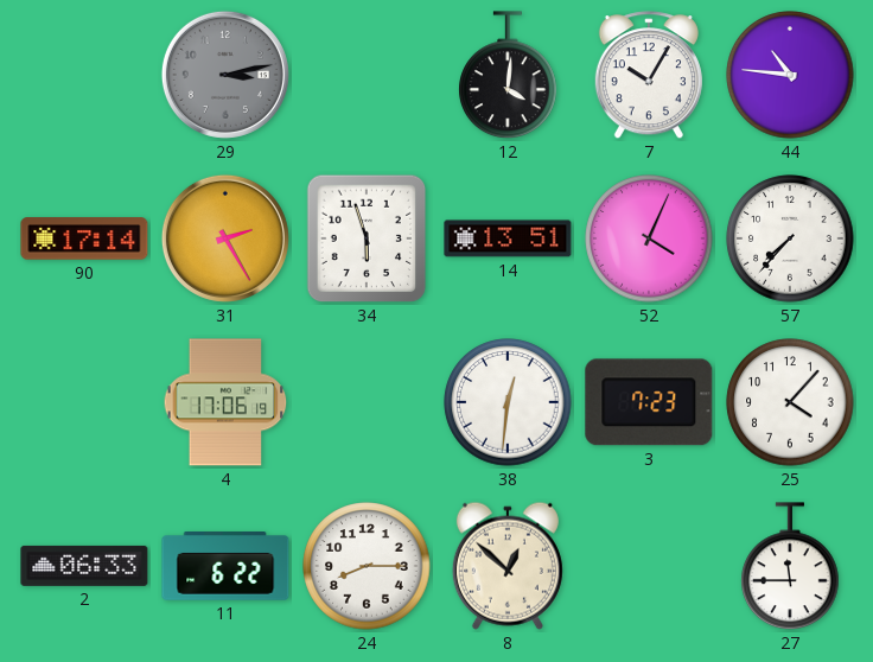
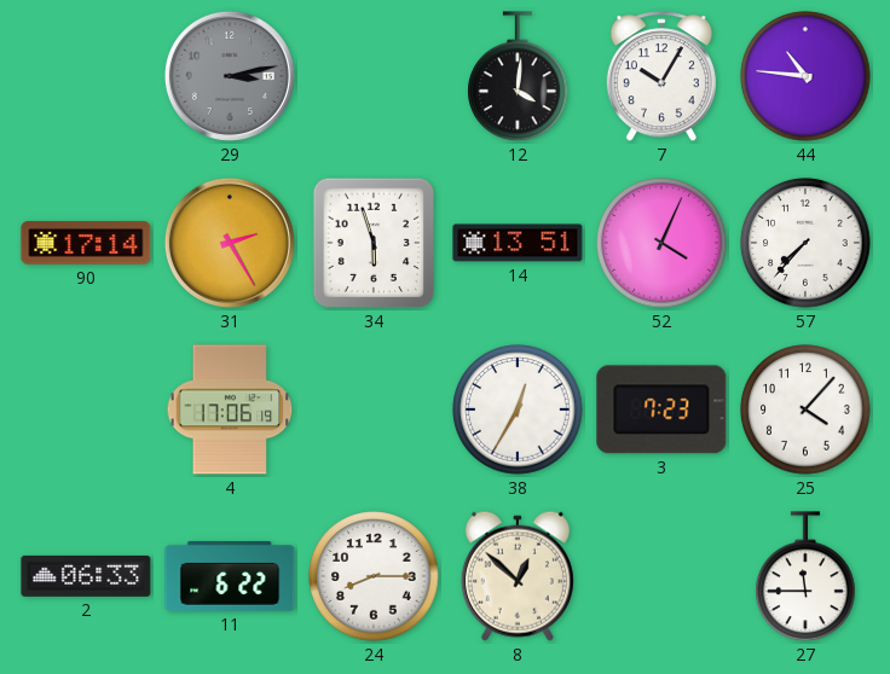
38: 12:31 -> 12:35 (518, 409)
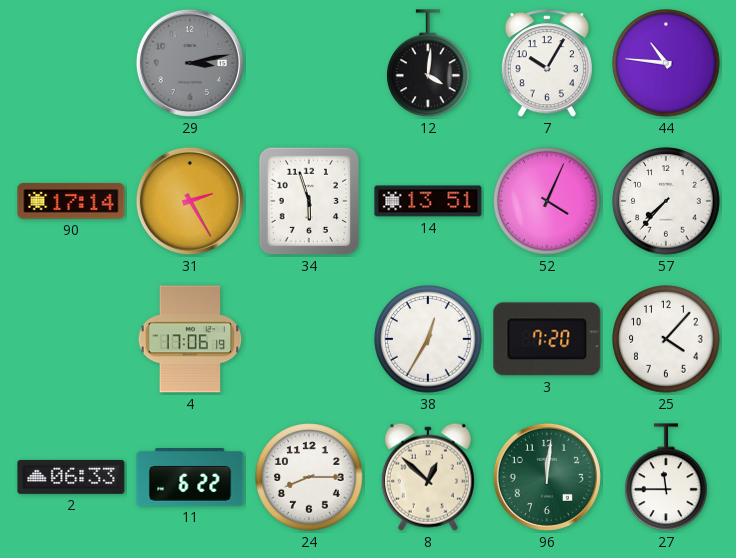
3: 7:23 -> 7:20 (547, 339)
96: none -> 12:01 (547, 477)
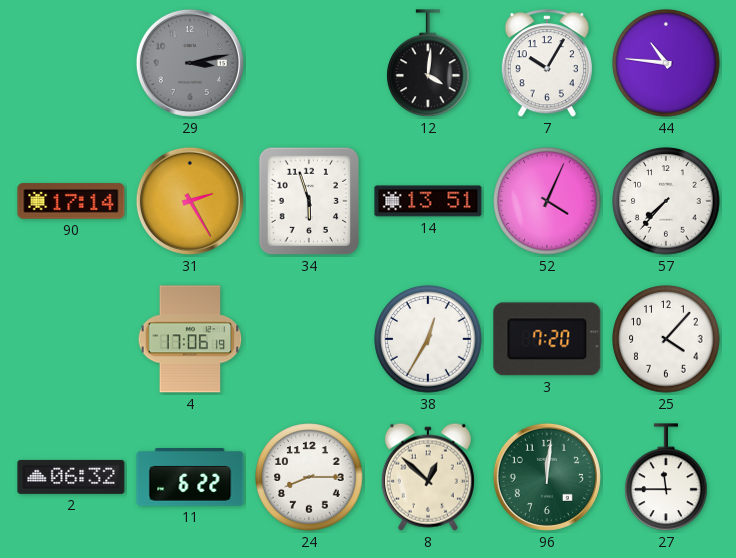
2: 06:33 -> 06:32 (71, 477)
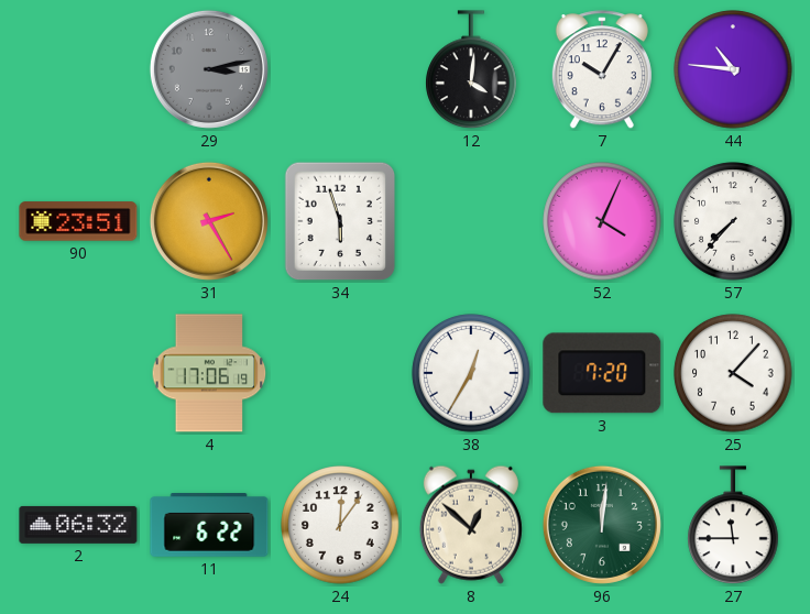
90: 17:14 -> 23:51 (78, 221)
14: 13:51 -> none (428, 201)
24: 8:15 -> 12:06 (340, 525)
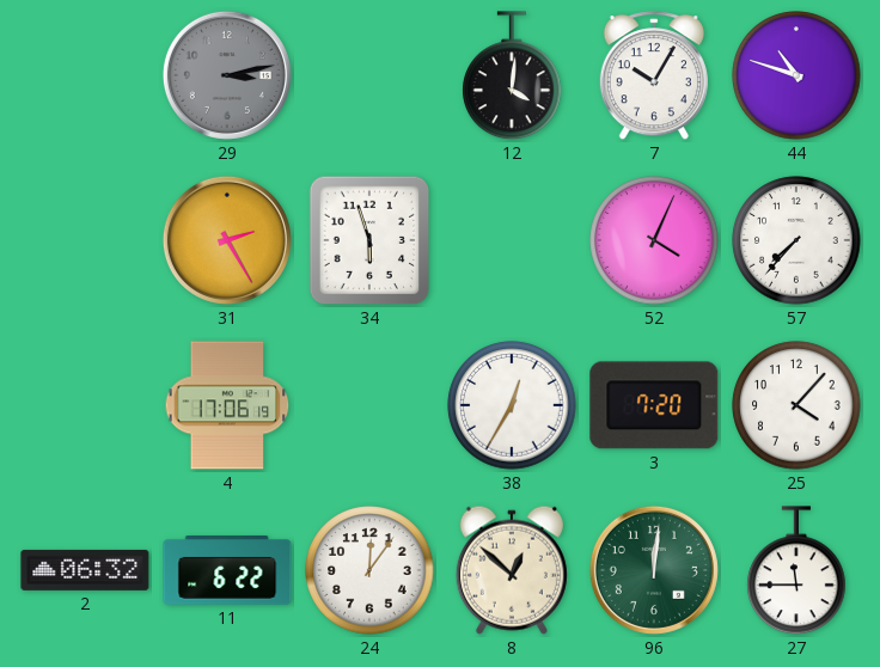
44: 10:46 -> 10:48 (796, 75)
90: 23:51 -> none (78, 221)
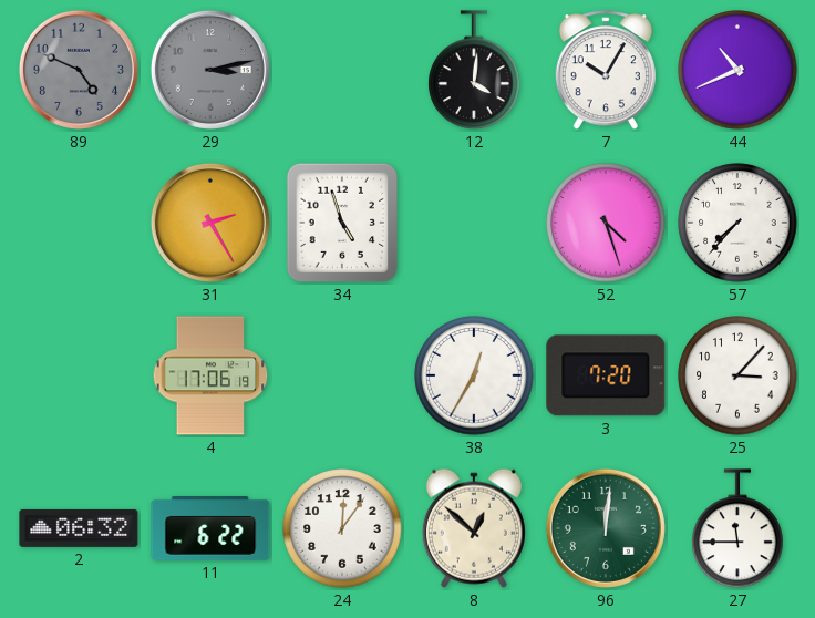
89: none -> 4:49 (79, 70)
44: 10:48 -> 10:41 (737, 70)
34: 5:57 -> 4:57 (342, 223)
52: 4:04 -> 4:27 (606, 223)
25: 4:07 -> 3:07 (737, 375)
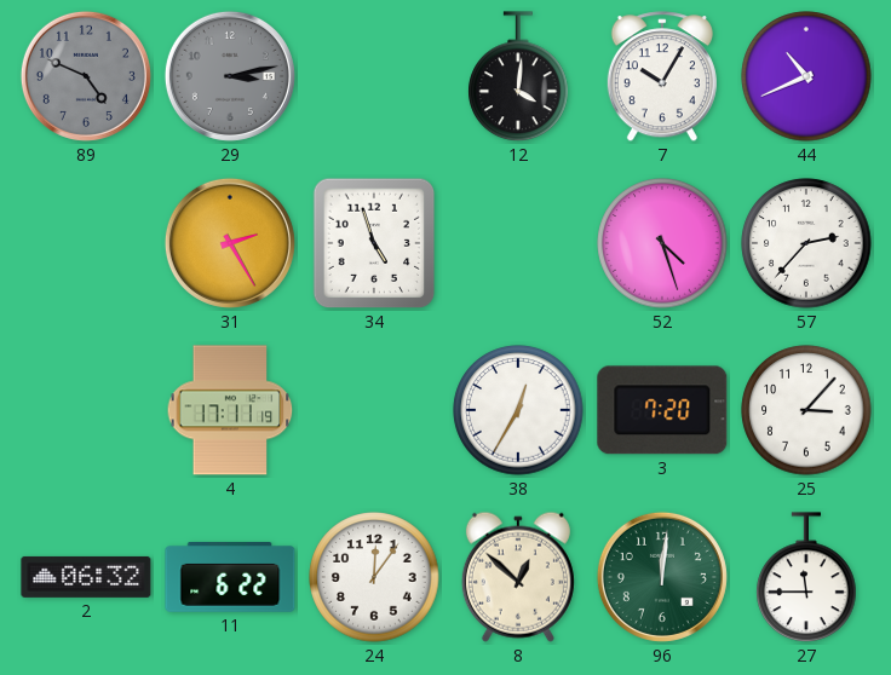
57: 7:37 -> 2:37 (806, 243)
4: 17:06 -> 17:11 (230, 410)
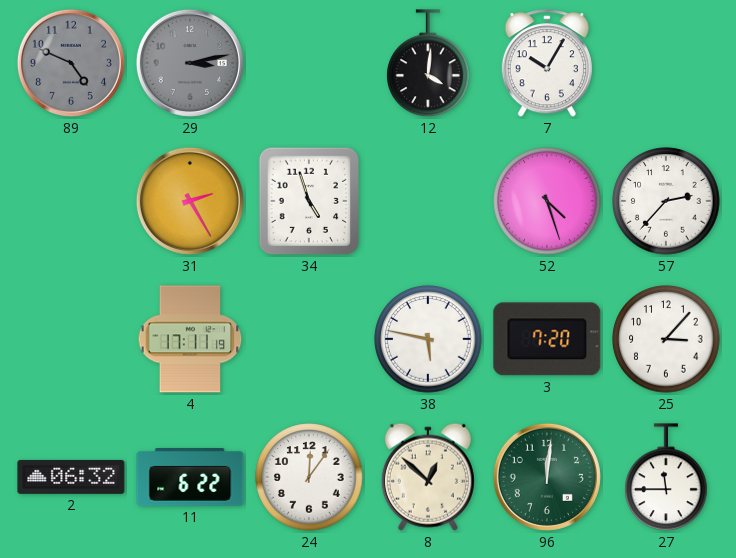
44: 10:41 -> none (806, 76)
38: 12:35 -> 5:47 (428, 339)
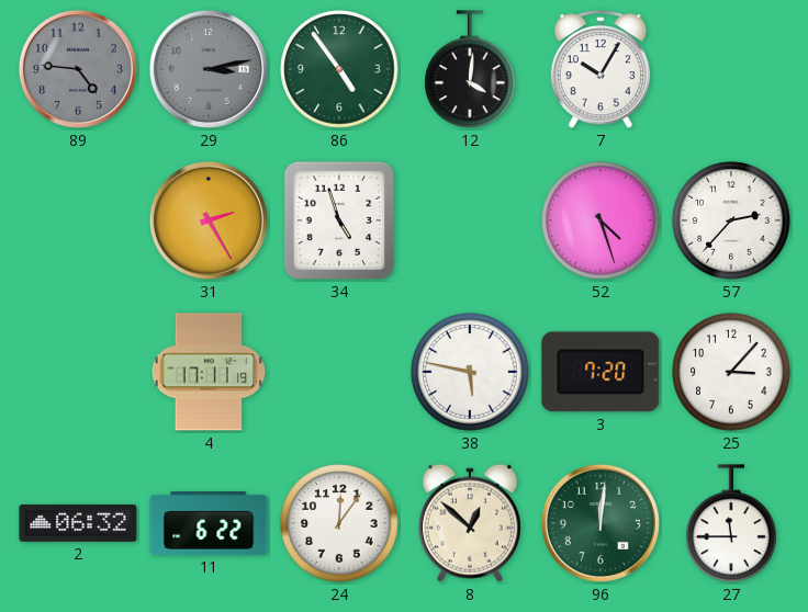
89: 4:49 -> 4:46 (78, 69)
86: none -> 4:54 (339, 69)
